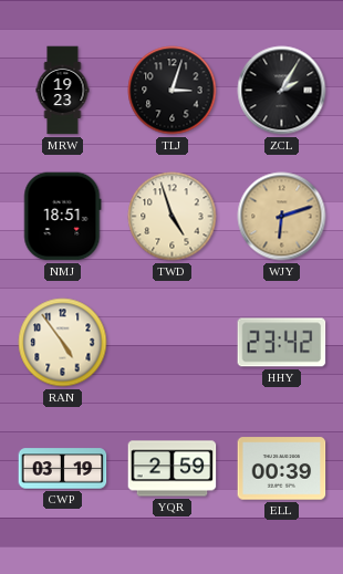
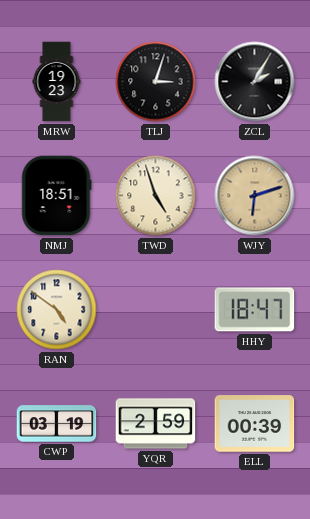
RAN: 4:54 -> 4:51 (57, 310)
HHY: 23:42 -> 18:47 (255, 310)
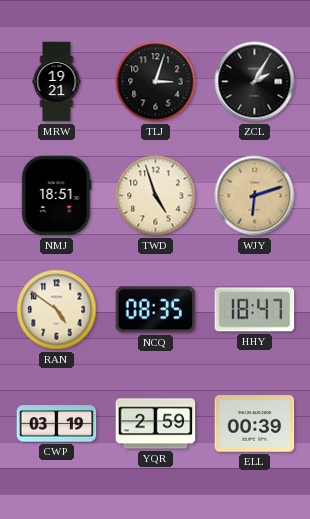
MRW: 19:23 -> 19:21 (57, 82)
NCQ: none -> 08:35 (156, 310)
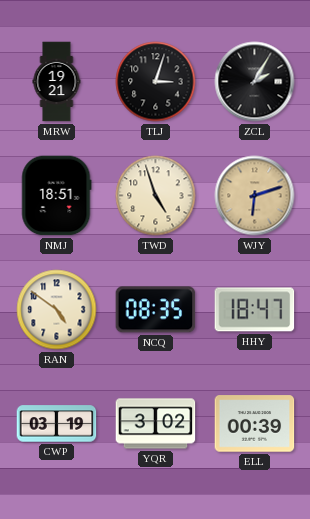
YQR: 2:59 -> 3:02 (156, 424)
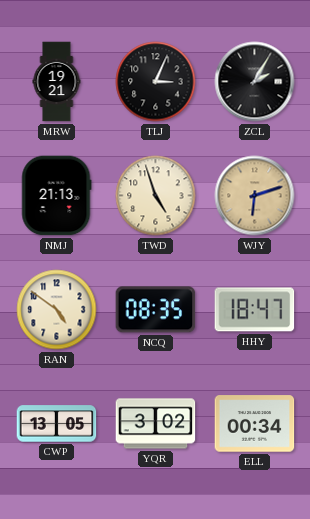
TLJ: 3:03 -> 3:04 (156, 82)
NMJ: 18:51 -> 21:13 (56, 196)
CWP: 03:19 -> 13:05 (57, 424)
ELL: 00:39 -> 00:34 (255, 424)
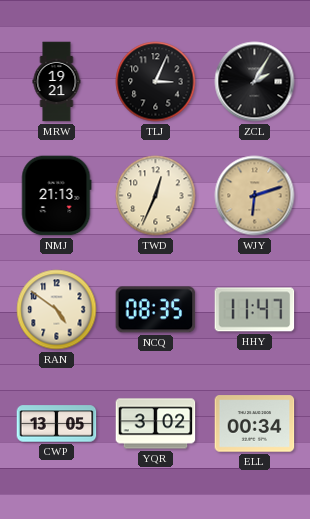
TWD: 4:57 -> 12:34 (156, 196)
HHY: 18:47 -> 11:47 (255, 310)
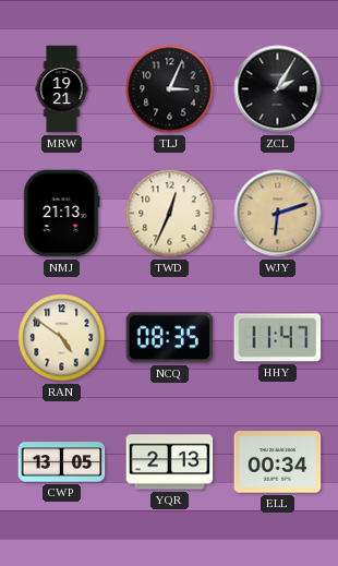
YQR: 3:02 -> 2:13 (170, 462)
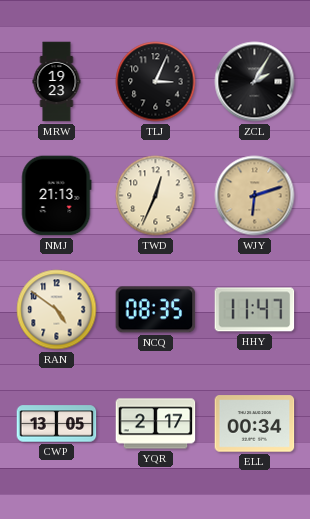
MRW: 19:21 -> 19:23 (57, 82)
YQR: 2:13 -> 2:17 (156, 424)
